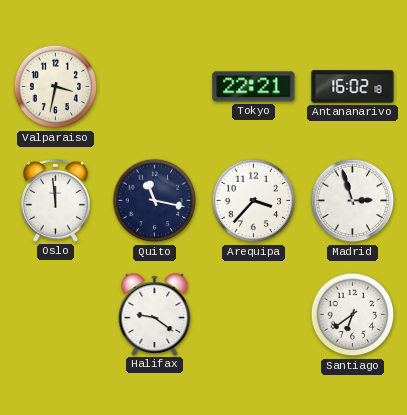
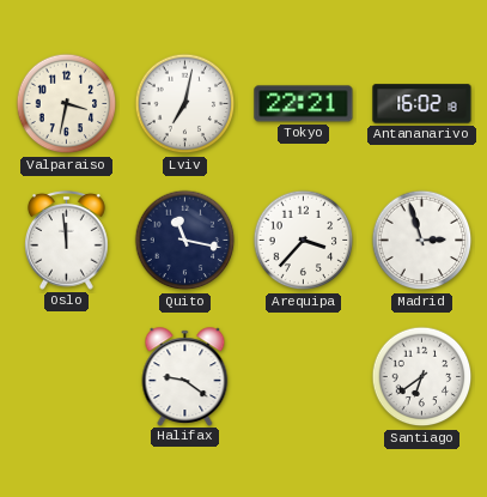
Lviv: none -> 7:02 (185, 104)
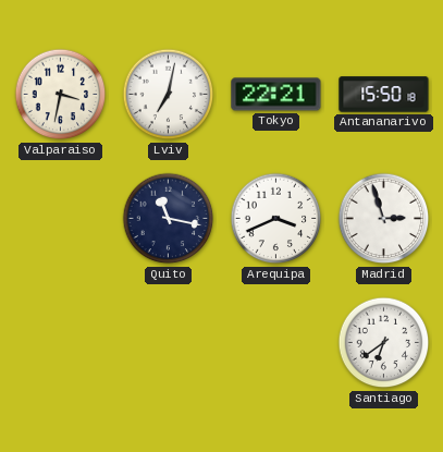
Antananarivo: 16:02 -> 15:50 (384, 95)
Oslo: 11:59 -> none (67, 240)
Arequipa: 3:37 -> 3:41 (276, 219)
Halifax: 9:21 -> none (185, 376)
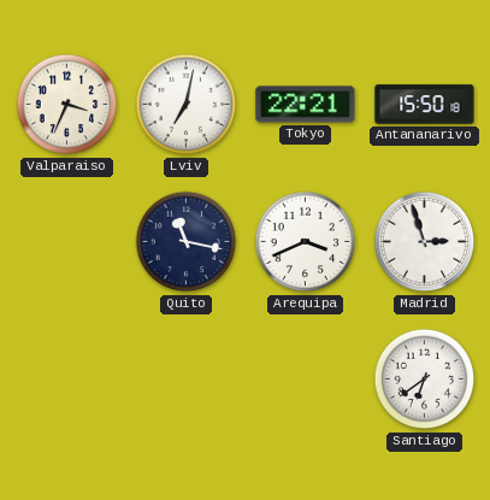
Valparaiso: 3:32 -> 3:34 (67, 105)
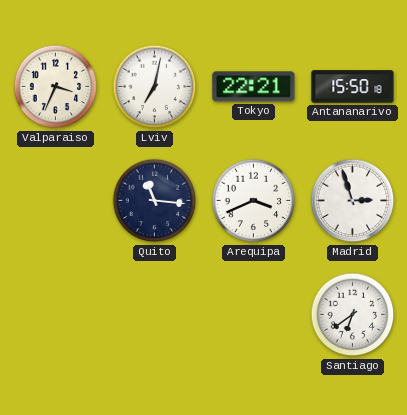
Quito: 11:17 -> 11:16 (155, 201)
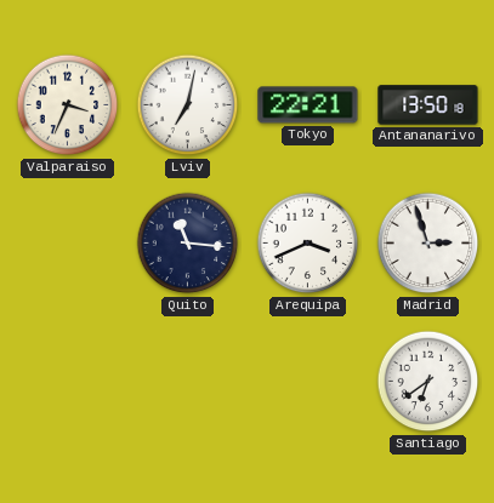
Antananarivo: 15:50 -> 13:50 (428, 105)
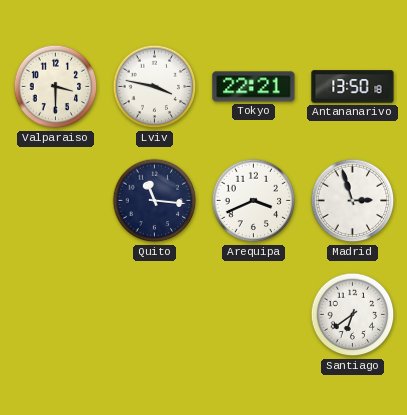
Valparaiso: 3:34 -> 3:30 (56, 87)
Lviv: 7:02 -> 3:47 (155, 87)
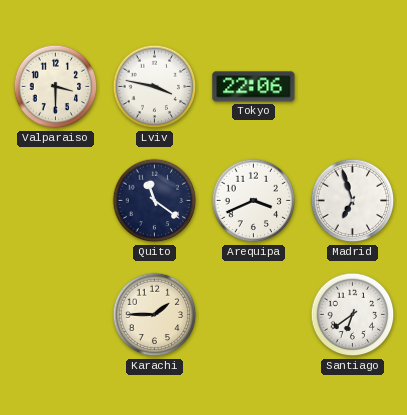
Tokyo: 22:21 -> 22:06 (254, 87)
Antananarivo: 13:50 -> none (353, 87)
Quito: 11:16 -> 11:21 (155, 201)
Madrid: 2:57 -> 6:57 (353, 201)
Karachi: none -> 1:45 (155, 315)
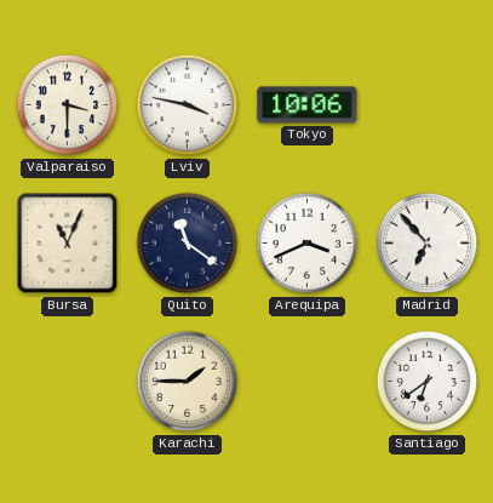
Tokyo: 22:06 -> 10:06 (308, 105)
Bursa: none -> 11:04 (68, 244)
Madrid: 6:57 -> 6:53 (428, 244)
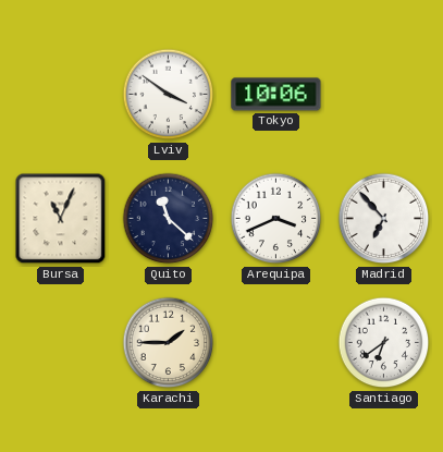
Valparaiso: 3:30 -> none (68, 105)
Lviv: 3:47 -> 3:51 (169, 95)
Quito: 11:21 -> 11:22 (169, 219)
